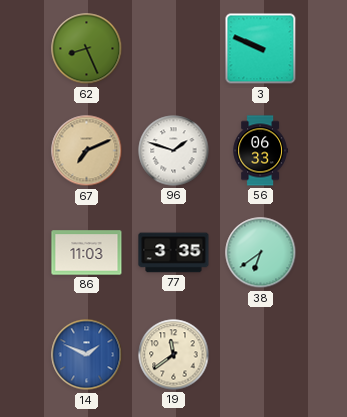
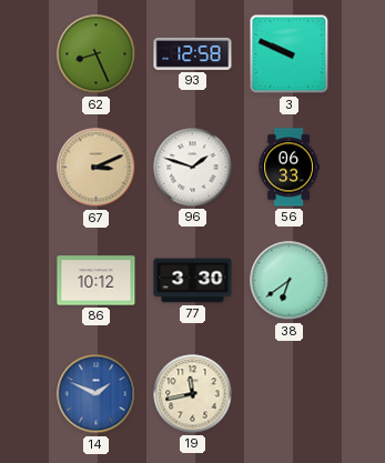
93: none -> 12:58 (193, 53)
67: 7:11 -> 3:11 (97, 168)
86: 11:03 -> 10:12 (97, 281)
77: 3:35 -> 3:30 (193, 281)
19: 11:39 -> 11:43 (193, 394)
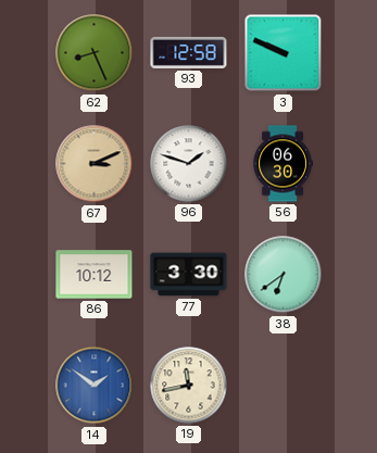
56: 06:33 -> 06:30 (282, 164)
14: 1:49 -> 1:51 (95, 386)
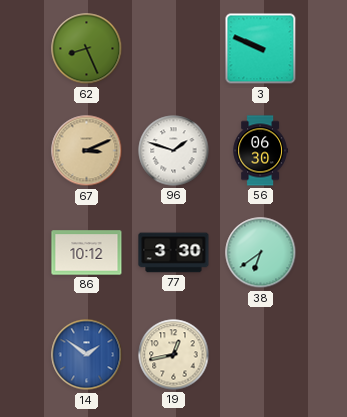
93: 12:58 -> none (189, 52)
19: 11:43 -> 12:43 (174, 355)
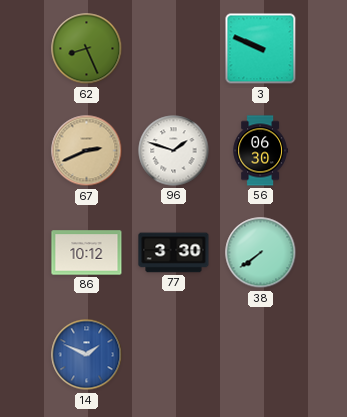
67: 3:11 -> 2:41 (87, 151)
38: 6:39 -> 7:39 (261, 253)
14: 1:51 -> 1:49 (87, 355)
19: 12:43 -> none (174, 355)
